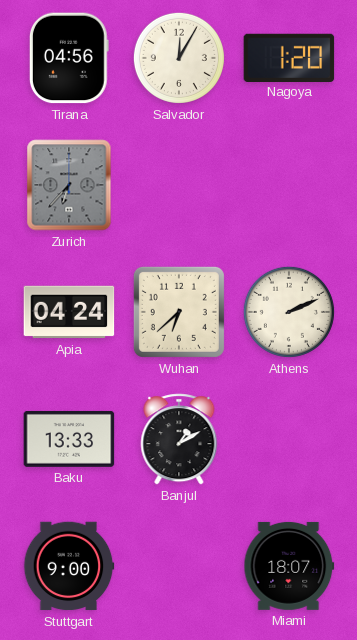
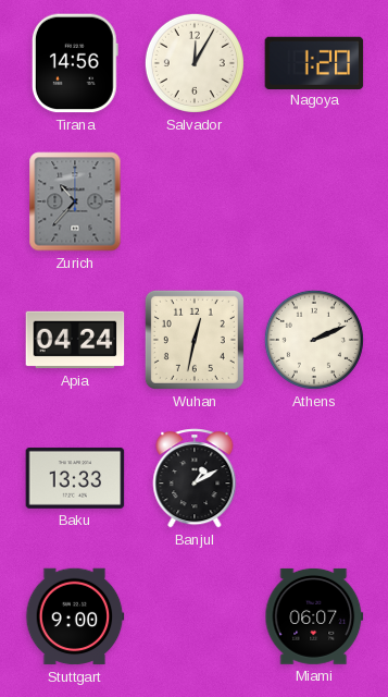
Tirana: 04:56 -> 14:56 (75, 63)
Zurich: 6:37 -> 10:37 (75, 201)
Wuhan: 6:38 -> 12:32 (195, 340)
Miami: 18:07 -> 06:07 (314, 616)
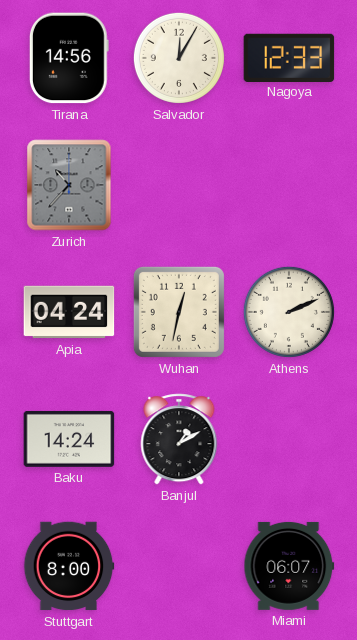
Nagoya: 1:20 -> 12:33 (289, 57)
Baku: 13:33 -> 14:24 (69, 439)
Stuttgart: 9:00 -> 8:00 (69, 566)
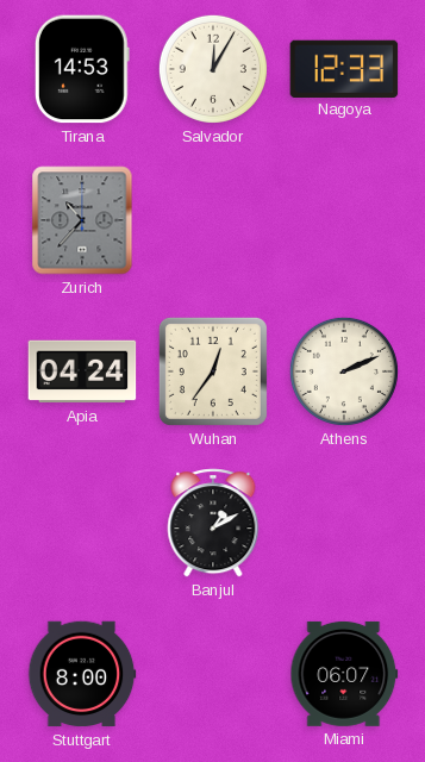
Tirana: 14:56 -> 14:53 (82, 69)
Wuhan: 12:32 -> 12:36 (213, 371)
Baku: 14:24 -> none (69, 439)
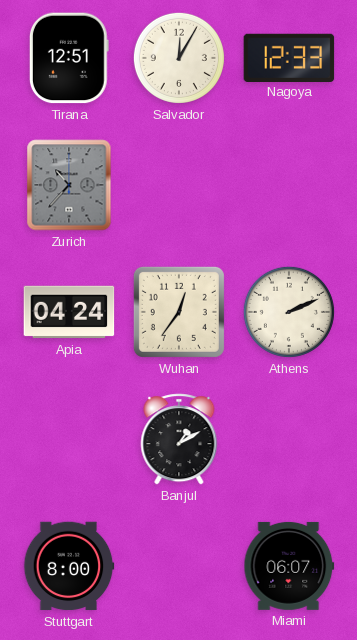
Tirana: 14:53 -> 12:51 (69, 58)
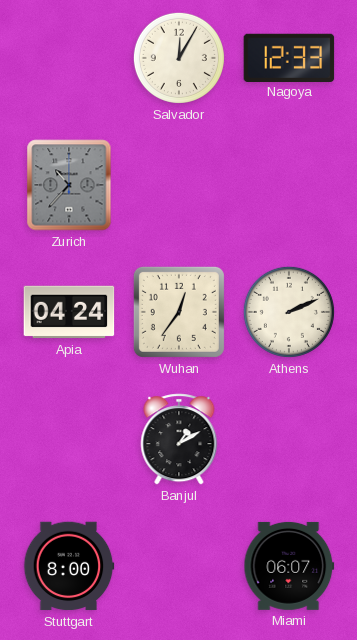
Tirana: 12:51 -> none (69, 58)
